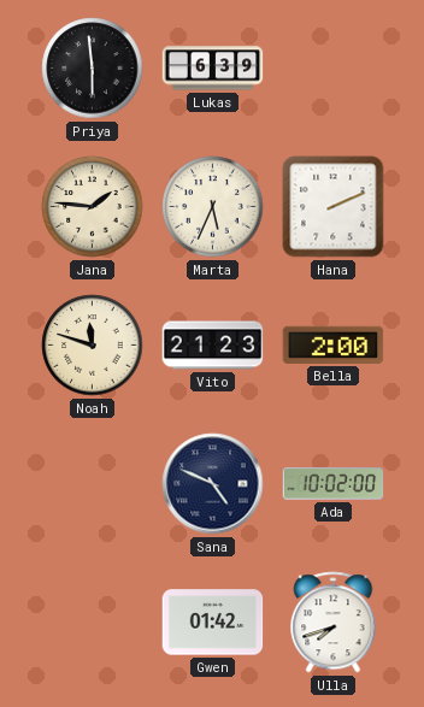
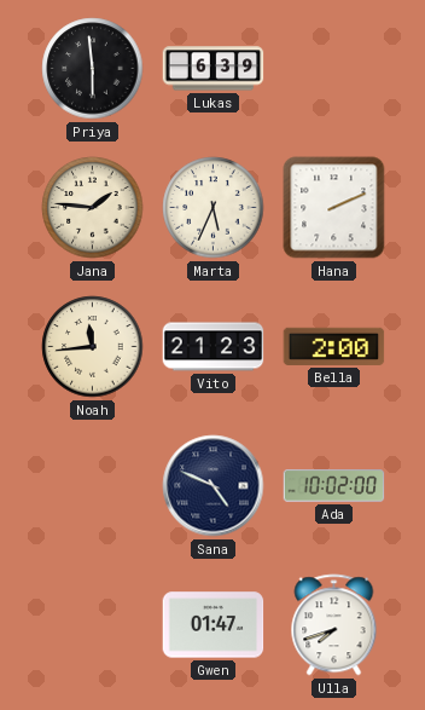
Noah: 11:48 -> 11:44 (93, 347)
Gwen: 01:42 -> 01:47 (214, 625)
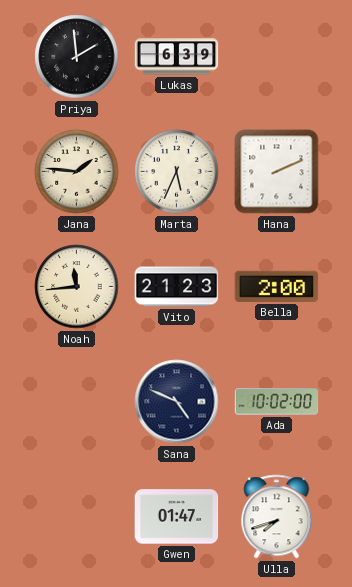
Priya: 5:59 -> 1:59 (77, 57)
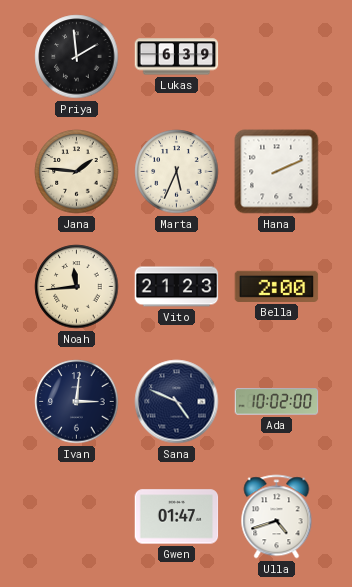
Ivan: none -> 3:01 (77, 402)
Ulla: 7:42 -> 4:42 (277, 517)
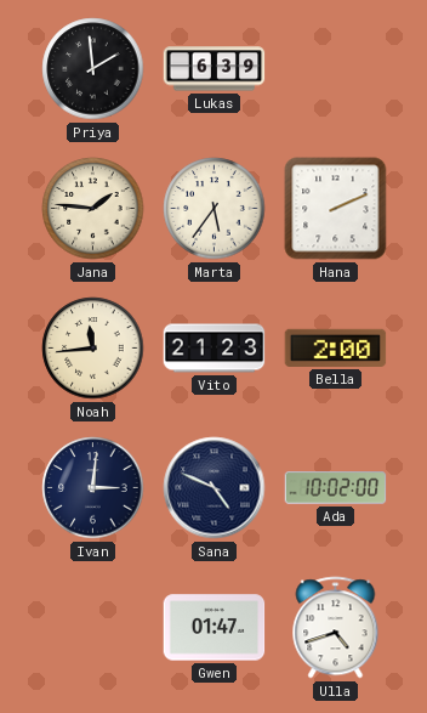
Marta: 5:34 -> 5:36 (215, 209)
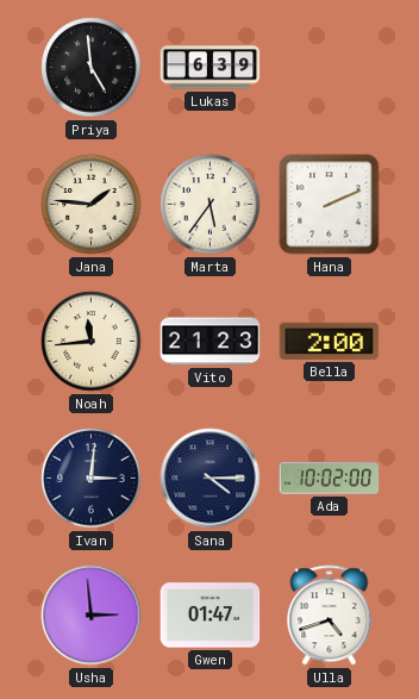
Priya: 1:59 -> 4:59 (92, 68)
Sana: 4:49 -> 4:15 (211, 479)
Usha: none -> 2:59 (92, 616)
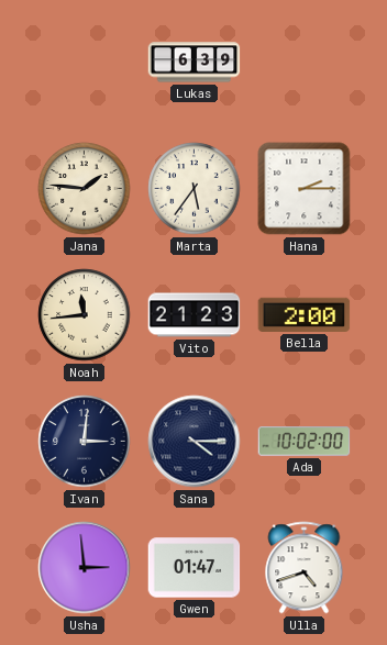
Priya: 4:59 -> none (92, 68)
Hana: 2:11 -> 2:15 (305, 189)
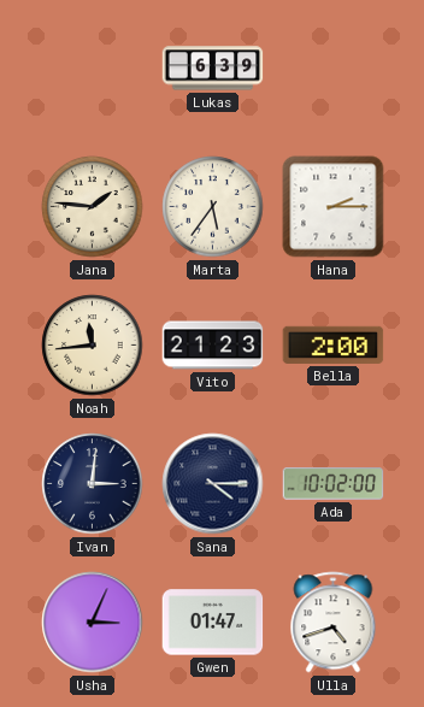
Usha: 2:59 -> 3:04 (93, 623)
